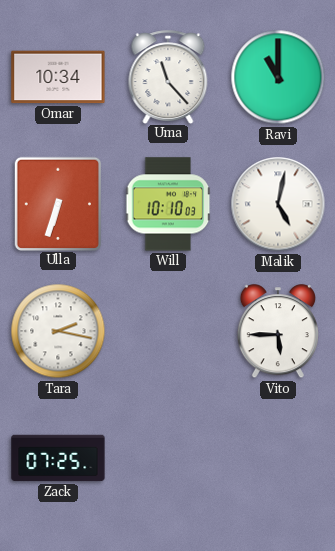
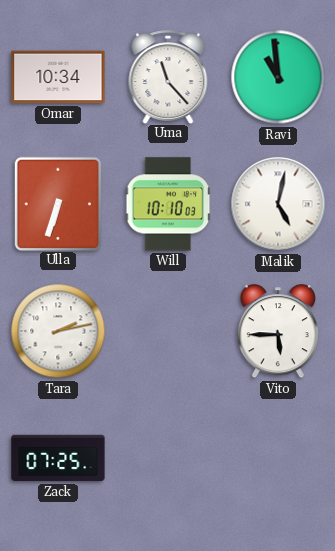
Ravi: 11:00 -> 10:59 (278, 77)
Tara: 2:17 -> 2:13 (58, 331)
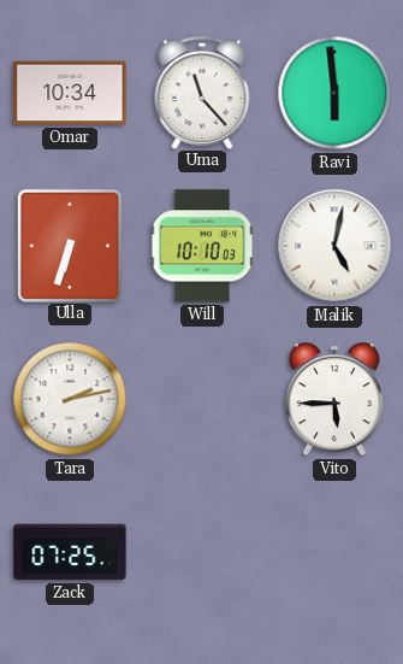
Ravi: 10:59 -> 5:59 (334, 93)
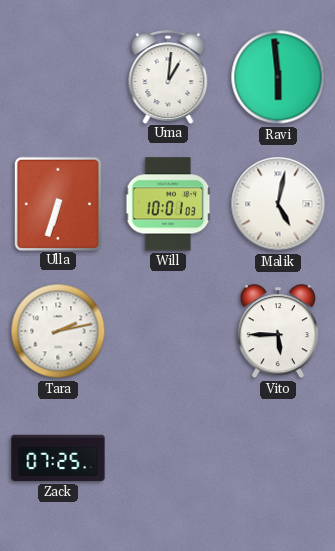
Omar: 10:34 -> none (70, 93)
Uma: 11:23 -> 1:01 (168, 77)
Will: 10:10 -> 10:01 (168, 204)
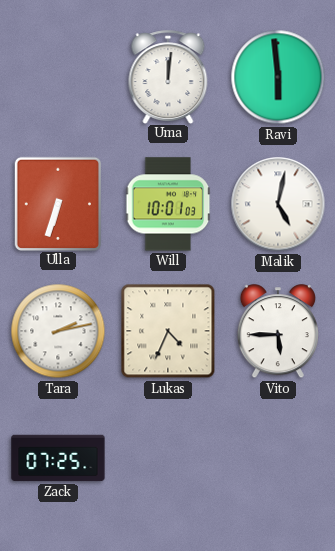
Uma: 1:01 -> 12:01 (168, 77)
Lukas: none -> 4:34 (168, 331)
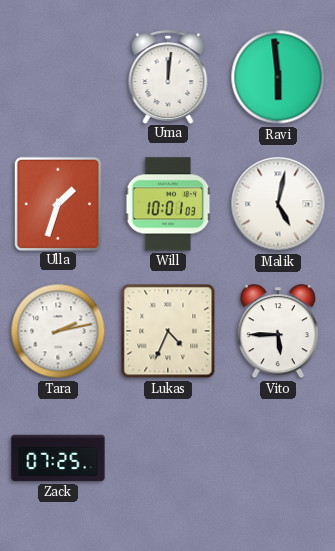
Ulla: 6:33 -> 1:33 (57, 203)
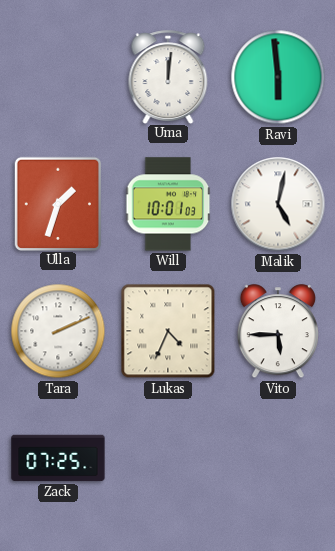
Tara: 2:13 -> 2:11 (58, 331)
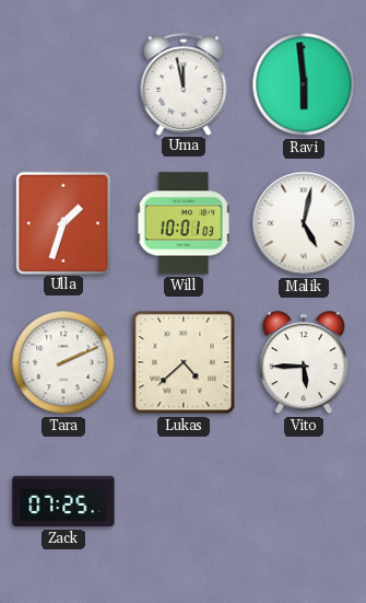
Uma: 12:01 -> 11:58 (184, 84)
Lukas: 4:34 -> 4:38 (184, 362)
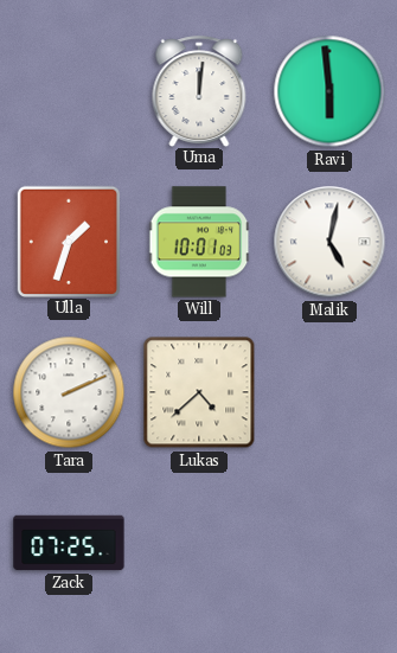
Uma: 11:58 -> 12:01 (199, 91)
Vito: 5:45 -> none (304, 363)
